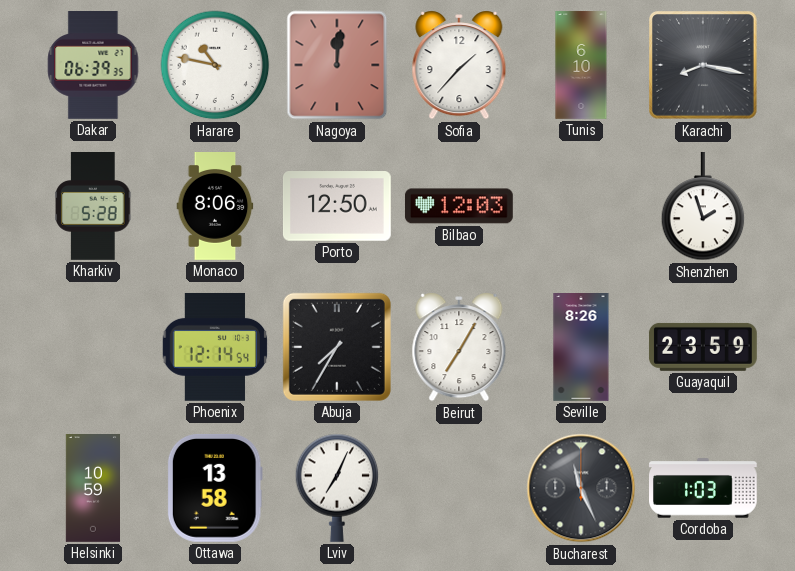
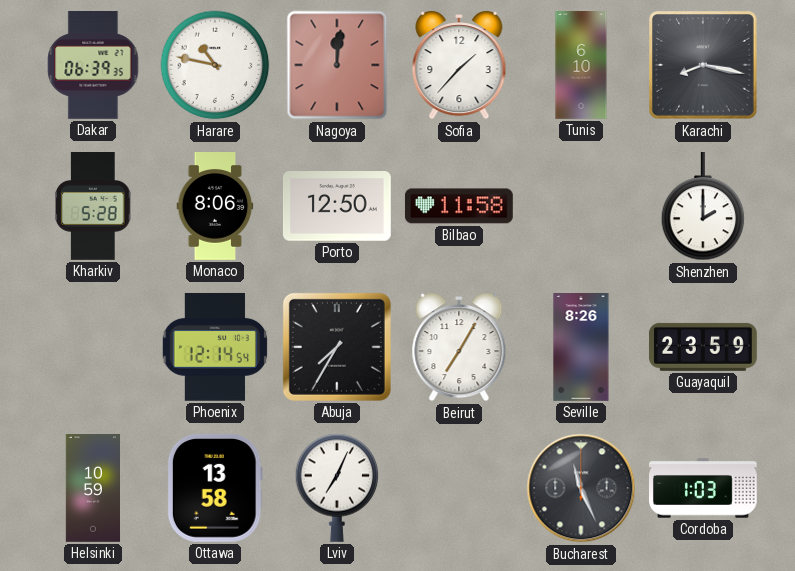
Bilbao: 12:03 -> 11:58 (459, 206)
Shenzhen: 1:57 -> 2:00 (703, 207)
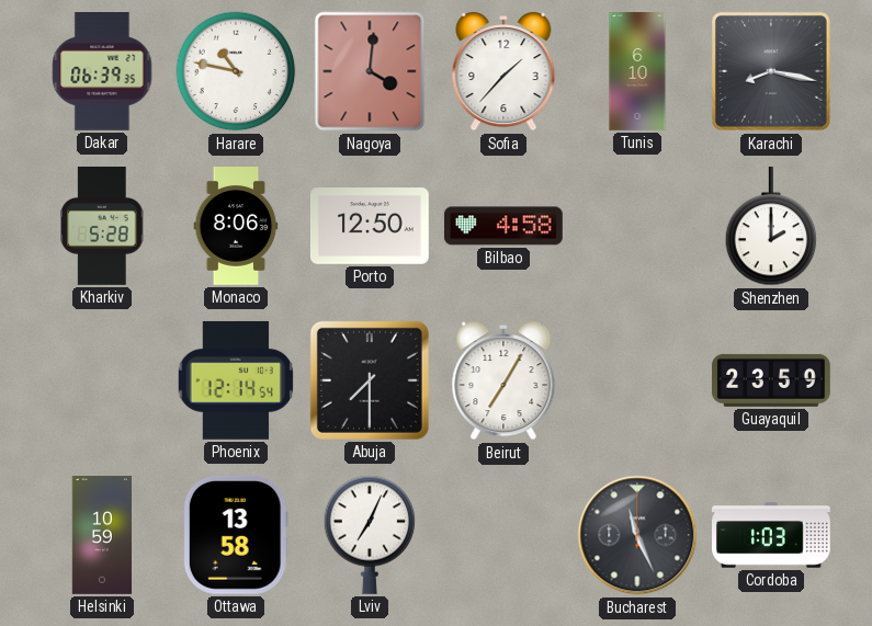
Nagoya: 12:01 -> 4:01 (370, 71)
Bilbao: 11:58 -> 4:58 (503, 226)
Abuja: 7:35 -> 7:30 (370, 380)
Seville: 8:26 -> none (581, 348)
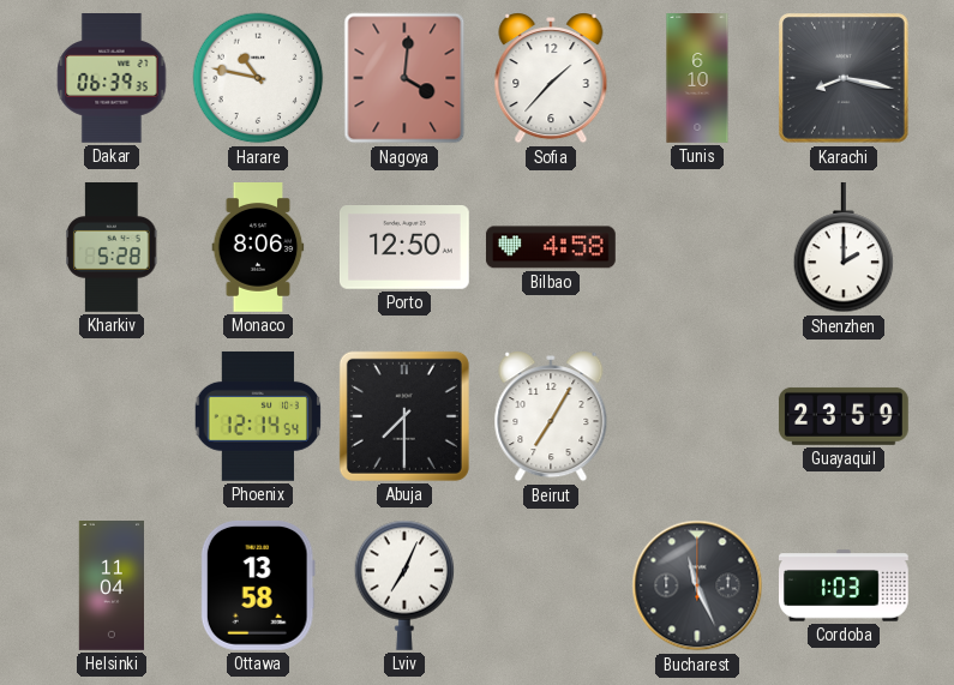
Helsinki: 10:59 -> 11:04 (110, 587)
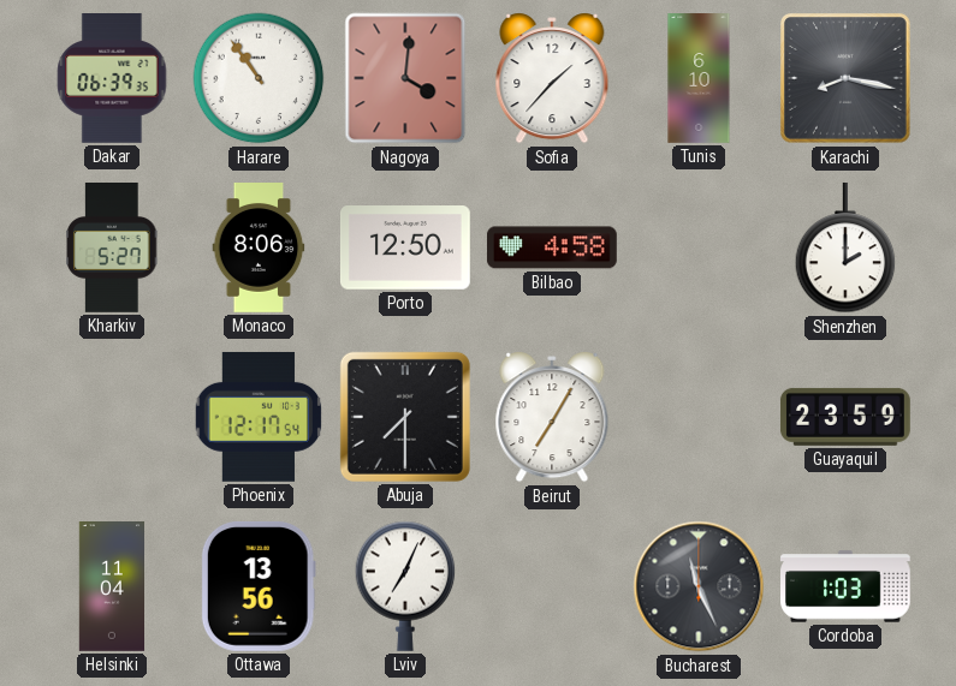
Harare: 10:47 -> 10:54 (259, 78)
Kharkiv: 5:28 -> 5:27 (112, 249)
Phoenix: 12:14 -> 12:17 (259, 417)
Ottawa: 13:58 -> 13:56 (259, 586)
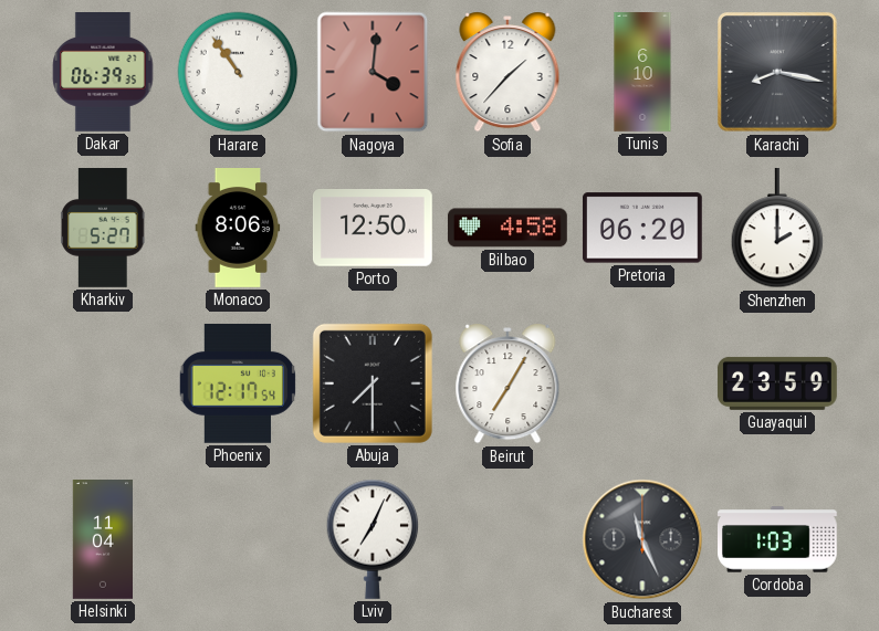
Pretoria: none -> 06:20 (642, 228)
Ottawa: 13:56 -> none (259, 586)
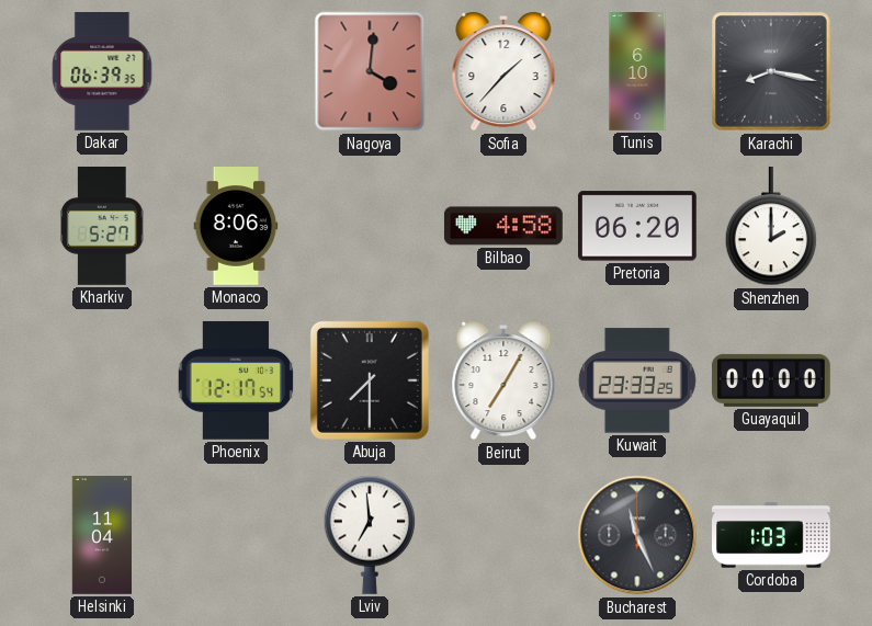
Harare: 10:54 -> none (238, 72)
Porto: 12:50 -> none (373, 229)
Kuwait: none -> 23:33 (637, 380)
Guayaquil: 23:59 -> 00:00 (771, 380)
Lviv: 7:04 -> 6:59 (370, 535)
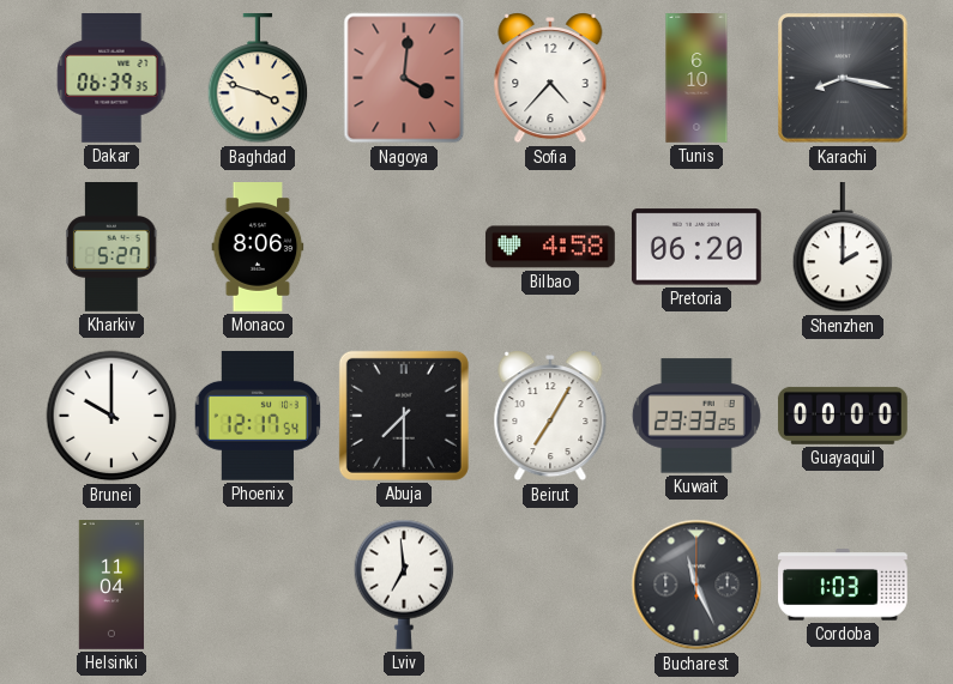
Baghdad: none -> 3:48 (258, 79)
Sofia: 1:37 -> 4:37 (550, 78)
Brunei: none -> 10:00 (111, 416)
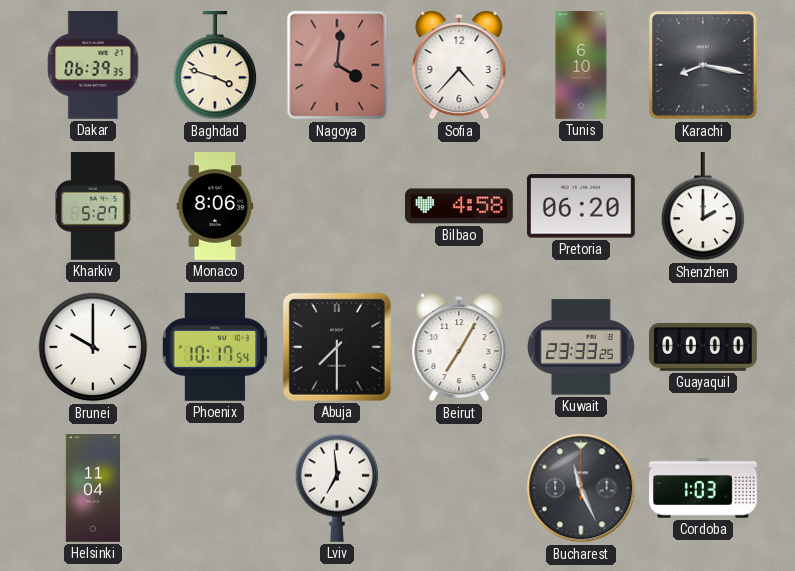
Phoenix: 12:17 -> 10:17 (215, 347)
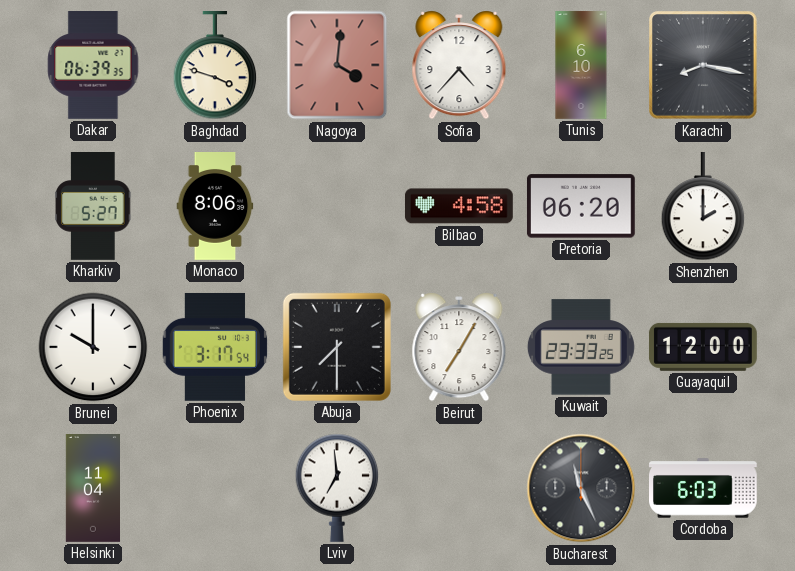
Phoenix: 10:17 -> 3:17 (215, 347)
Guayaquil: 00:00 -> 12:00 (703, 347)
Cordoba: 1:03 -> 6:03 (704, 488)
